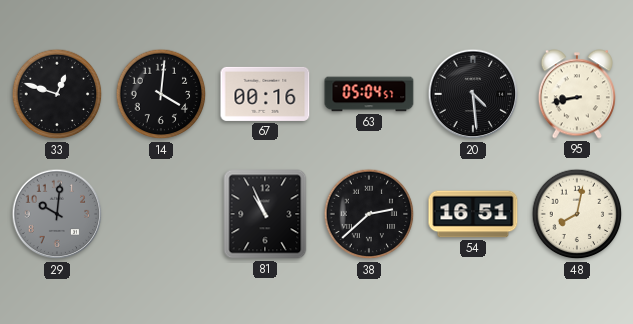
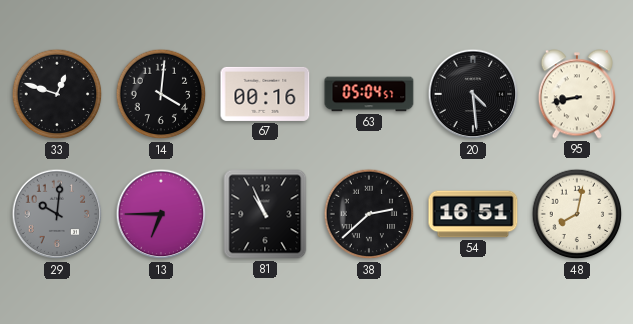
13: none -> 6:45 (161, 214)
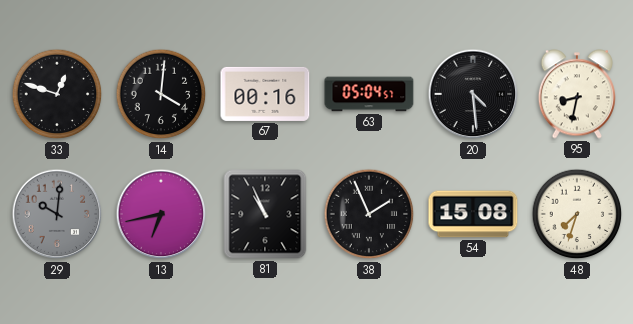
95: 8:43 -> 8:32 (577, 94)
13: 6:45 -> 6:43 (161, 214)
38: 2:38 -> 1:56 (369, 214)
54: 16:51 -> 15:08 (473, 214)
48: 8:02 -> 7:33 (577, 214)
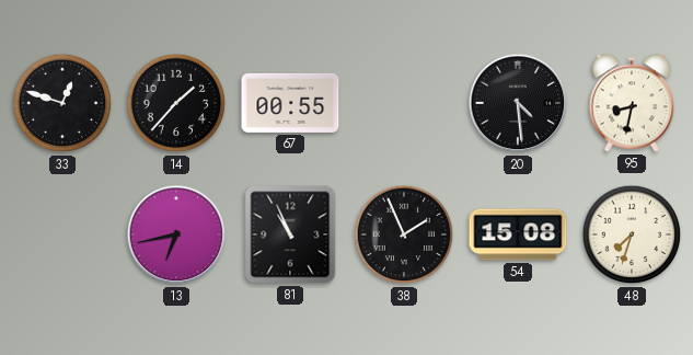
14: 4:01 -> 1:37 (176, 103)
67: 00:16 -> 00:55 (290, 103)
63: 05:04 -> none (369, 94)
29: 10:01 -> none (57, 214)
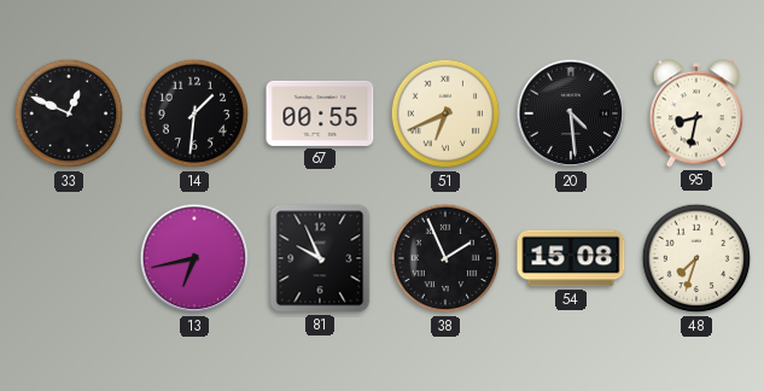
33: 12:48 -> 12:49 (69, 113)
14: 1:37 -> 1:31 (194, 113)
51: none -> 6:41 (445, 113)
81: 10:56 -> 9:56 (320, 258)
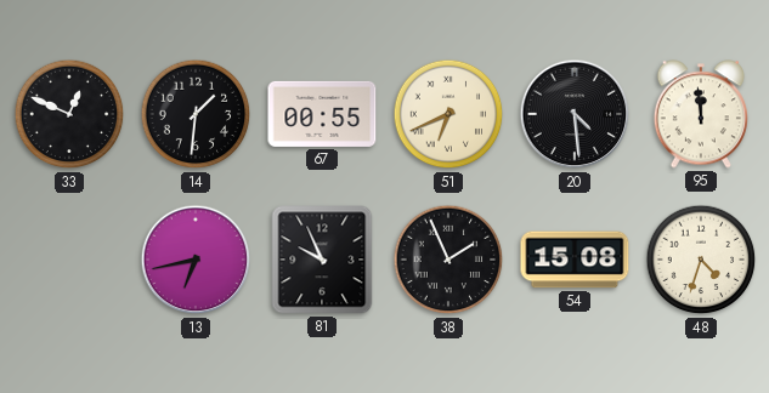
95: 8:32 -> 11:59 (701, 114)
48: 7:33 -> 4:33 (701, 260)
